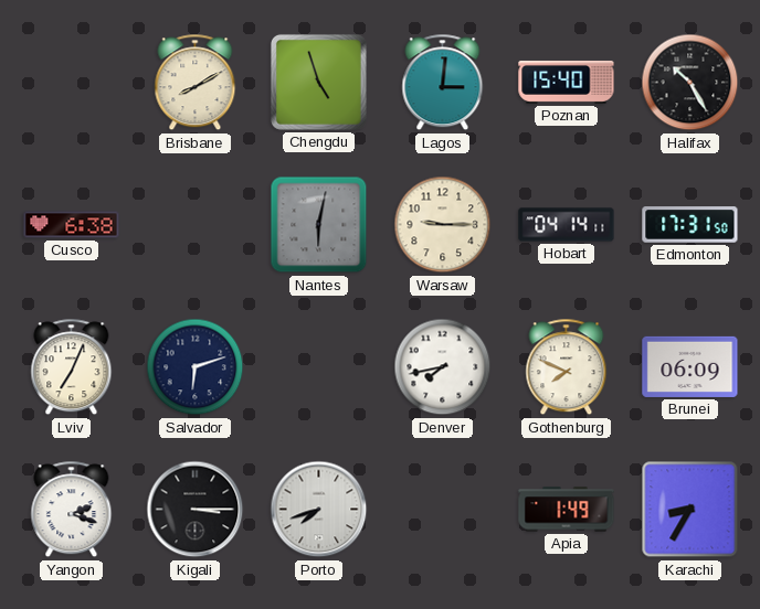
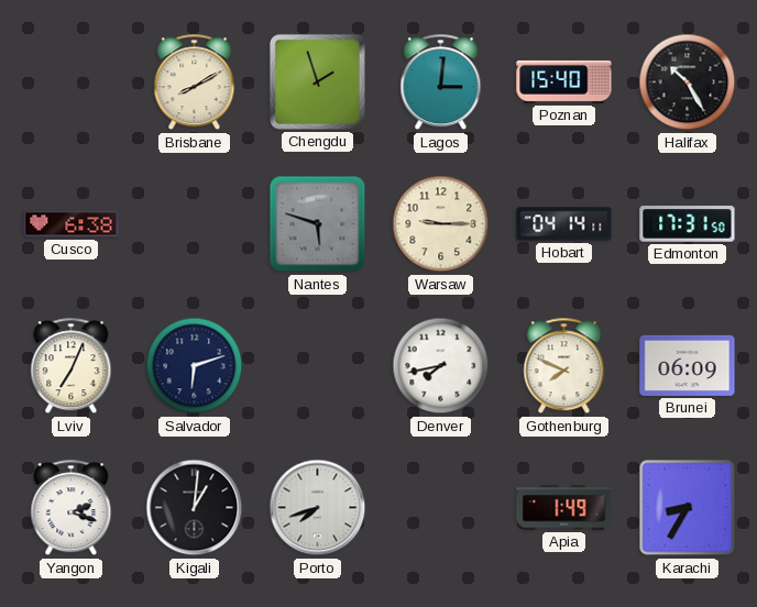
Chengdu: 4:57 -> 1:57 (317, 81)
Nantes: 6:02 -> 5:48 (318, 224)
Kigali: 3:15 -> 1:01 (195, 508)
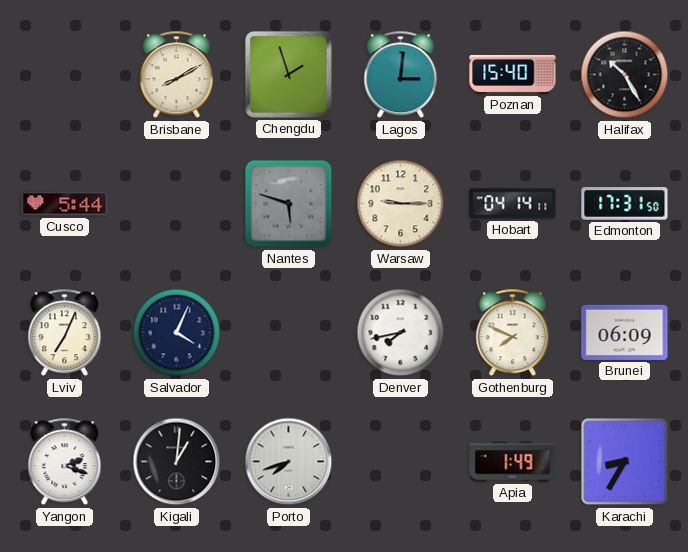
Cusco: 6:38 -> 5:44 (65, 204)
Salvador: 6:12 -> 4:04 (177, 333)
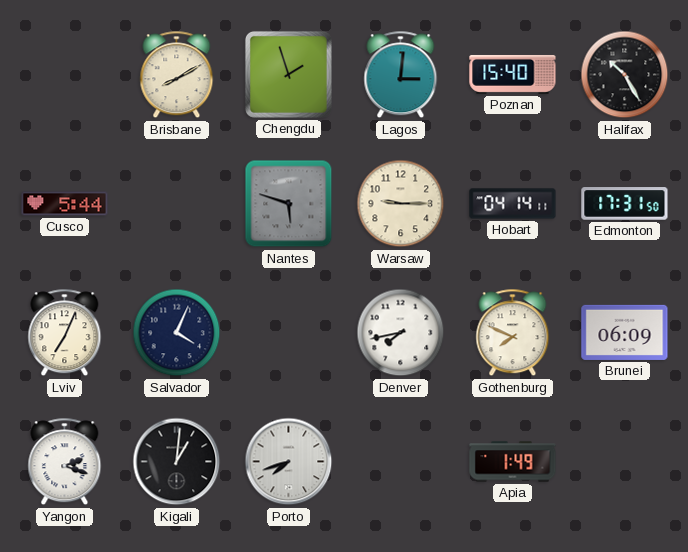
Karachi: 8:35 -> none (625, 462)
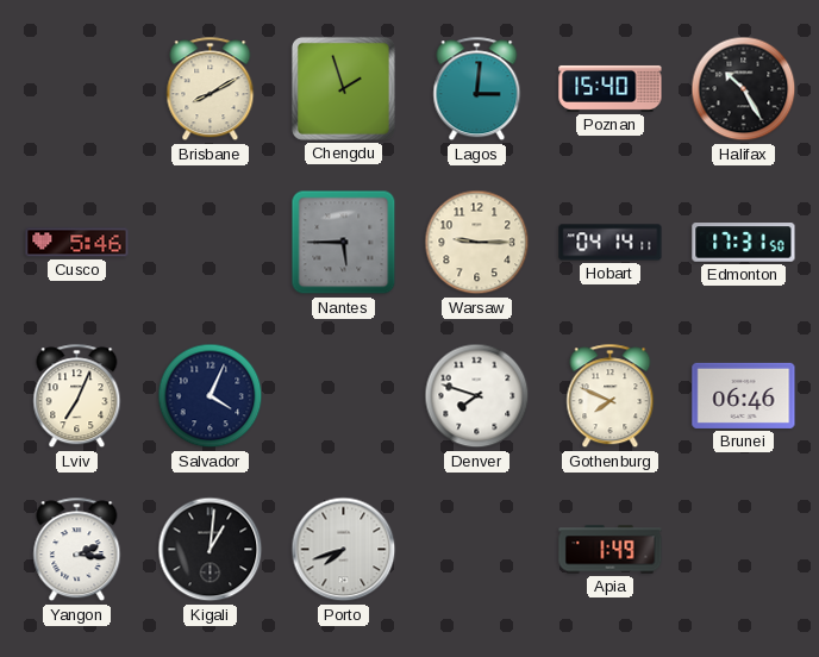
Cusco: 5:44 -> 5:46 (77, 243)
Nantes: 5:48 -> 5:45 (344, 243)
Denver: 7:43 -> 7:48 (477, 396)
Brunei: 06:09 -> 06:46 (744, 395)
Yangon: 2:18 -> 2:16 (77, 550)
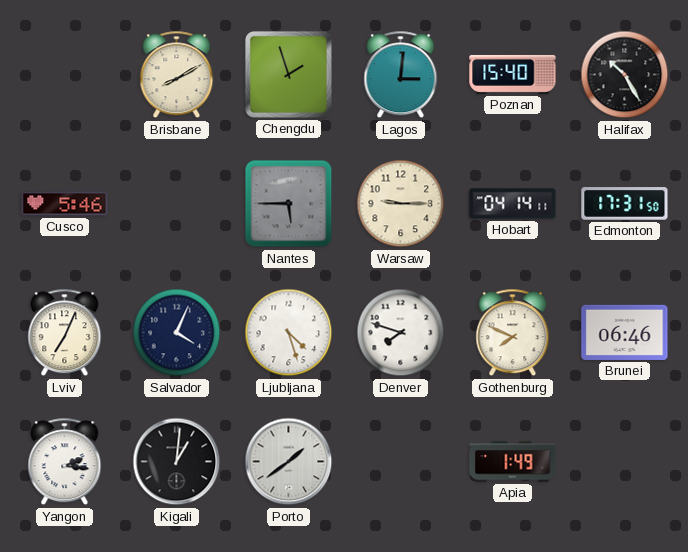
Ljubljana: none -> 4:27 (289, 333)
Porto: 7:42 -> 1:39 (289, 462)
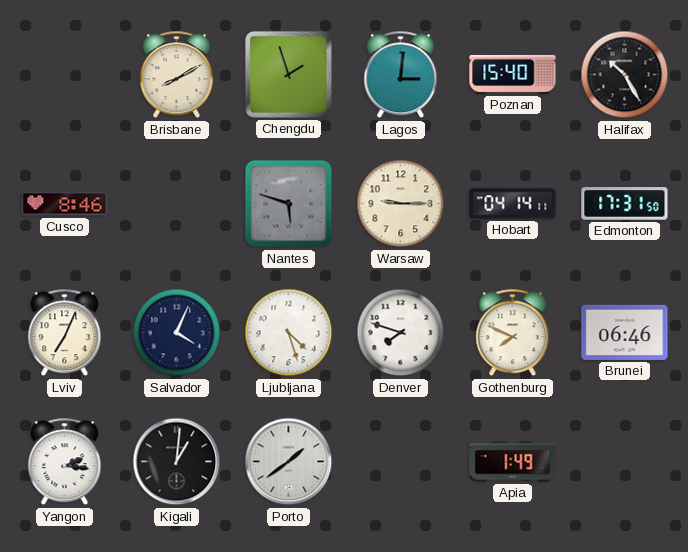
Cusco: 5:46 -> 8:46 (65, 204)
Nantes: 5:45 -> 5:48 (289, 204)
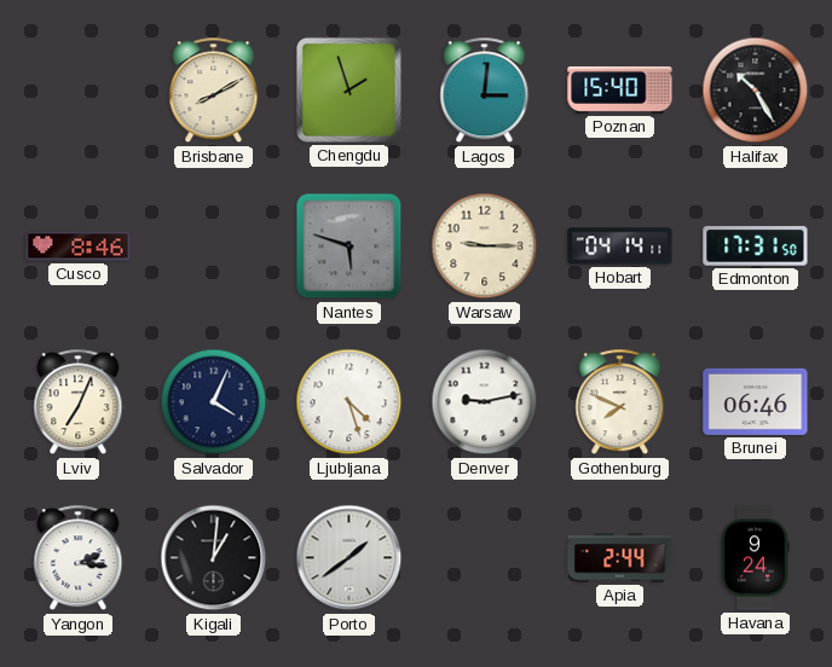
Denver: 7:48 -> 9:13 (485, 402)
Apia: 1:49 -> 2:44 (620, 558)
Havana: none -> 9:24 (755, 558)
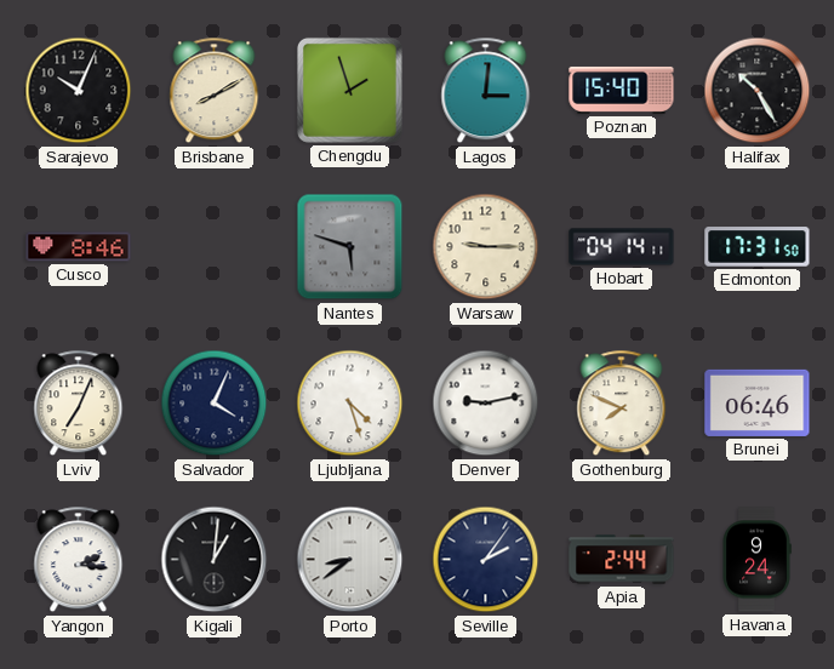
Sarajevo: none -> 10:04 (79, 91)
Porto: 1:39 -> 8:39 (350, 560)
Seville: none -> 2:06 (486, 560)
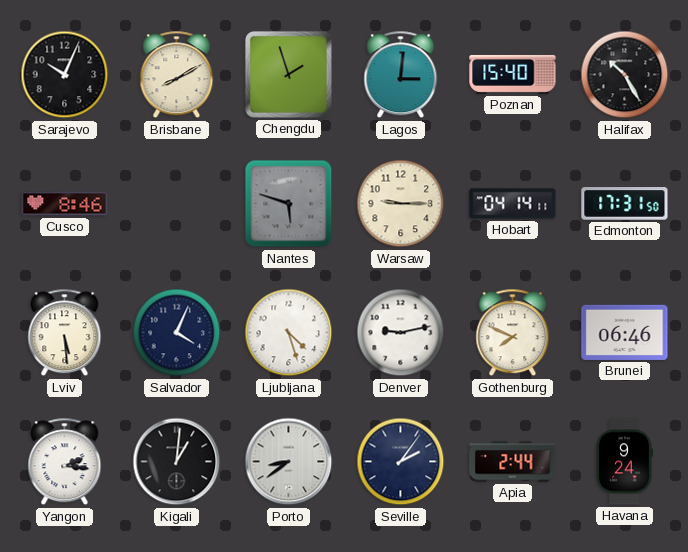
Lviv: 7:04 -> 5:29 (65, 333)
